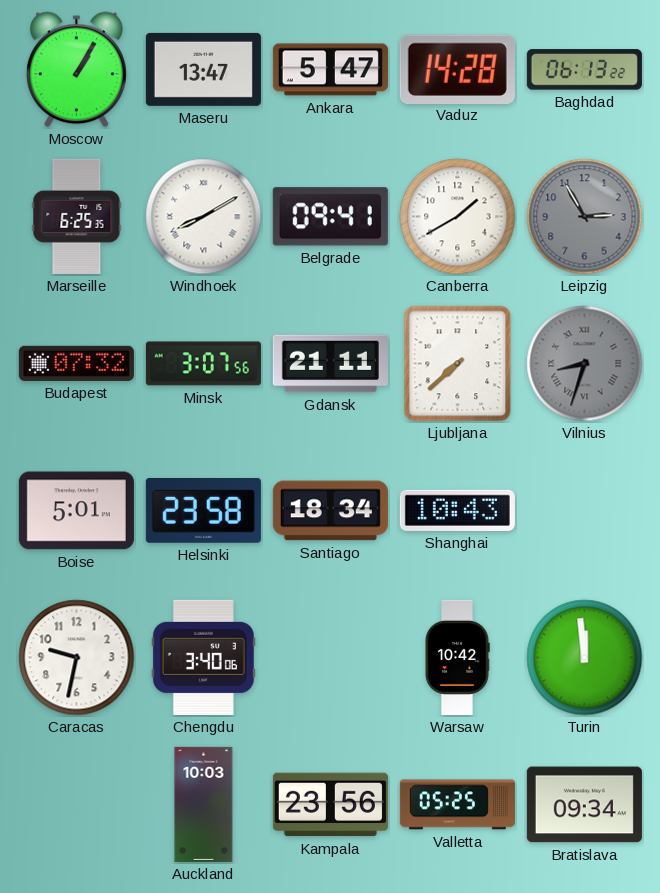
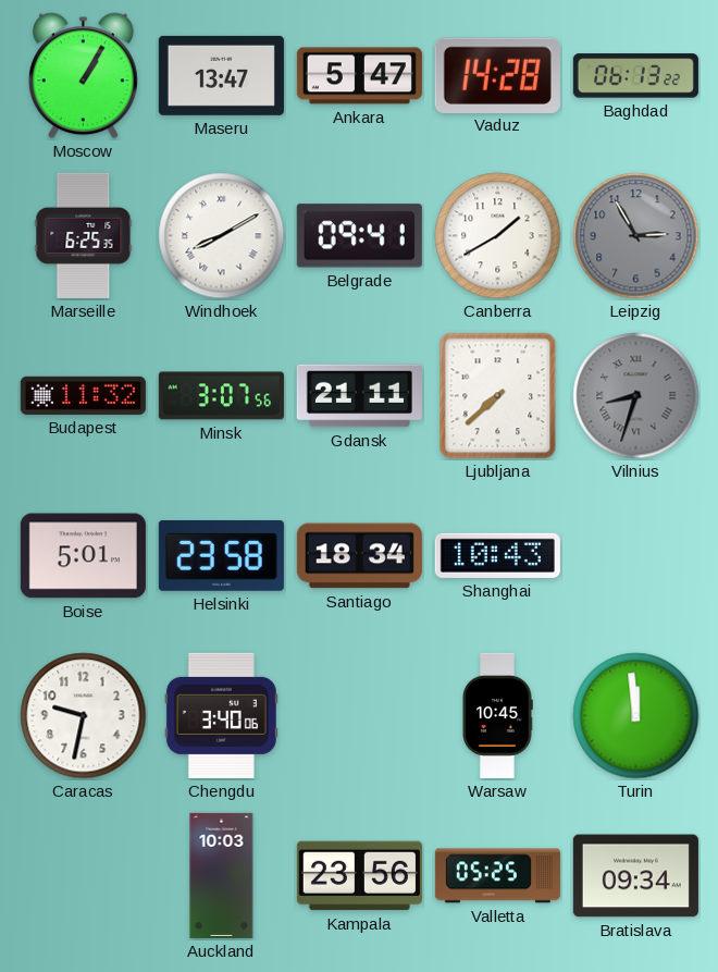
Budapest: 07:32 -> 11:32 (83, 395)
Warsaw: 10:42 -> 10:45 (497, 715)
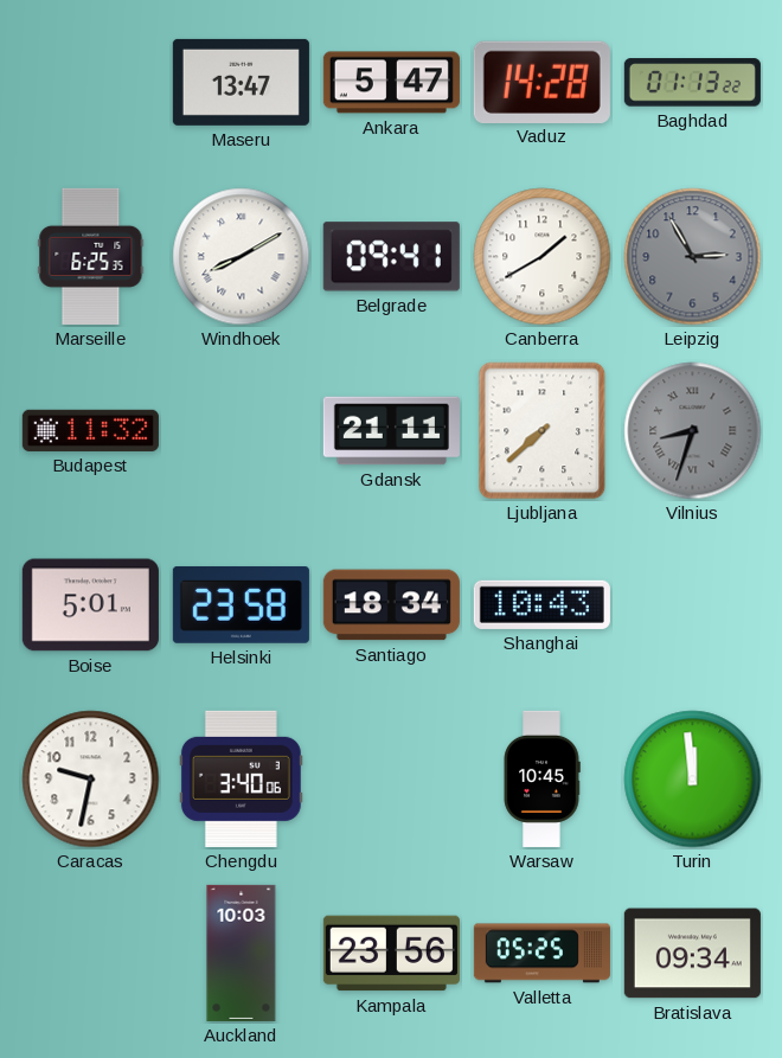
Moscow: 1:05 -> none (83, 76)
Baghdad: 06:13 -> 01:13 (692, 83)
Minsk: 3:07 -> none (221, 396)
